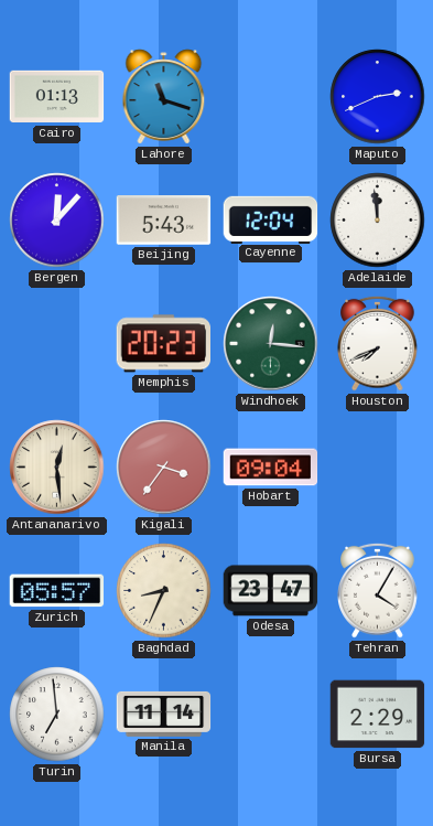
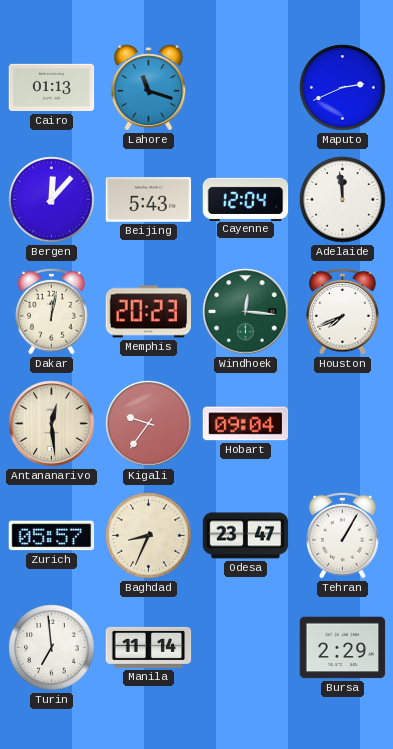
Dakar: none -> 12:02 (52, 311)
Kigali: 3:36 -> 9:36 (149, 424)
Tehran: 4:05 -> 1:05 (343, 535)
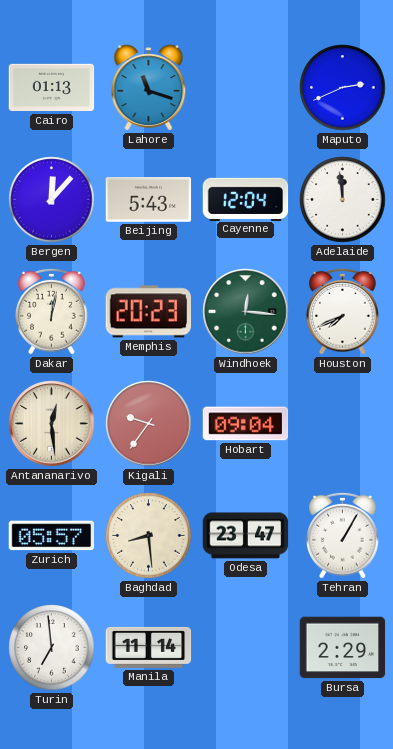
Baghdad: 8:34 -> 8:29 (149, 536)
